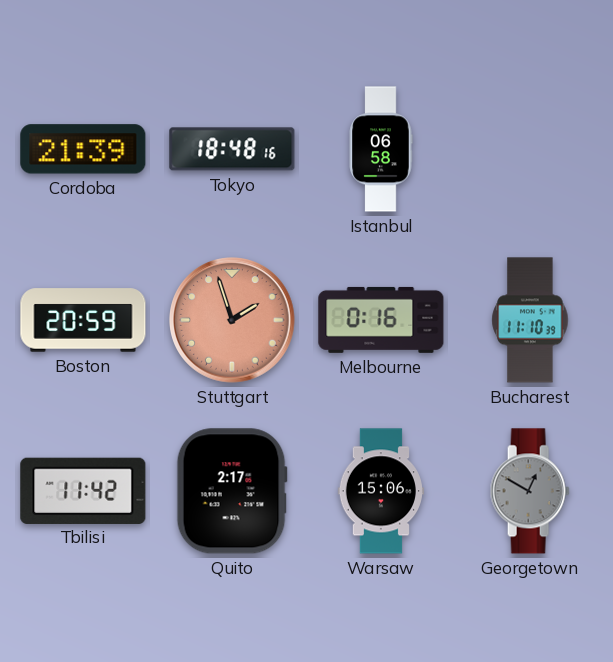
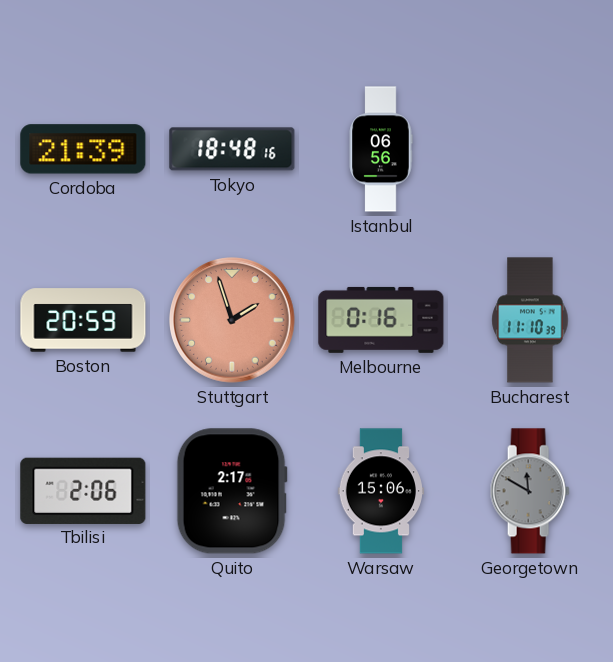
Istanbul: 06:58 -> 06:56 (381, 149)
Tbilisi: 11:42 -> 2:06 (83, 490)
Georgetown: 12:50 -> 11:50 (530, 491)
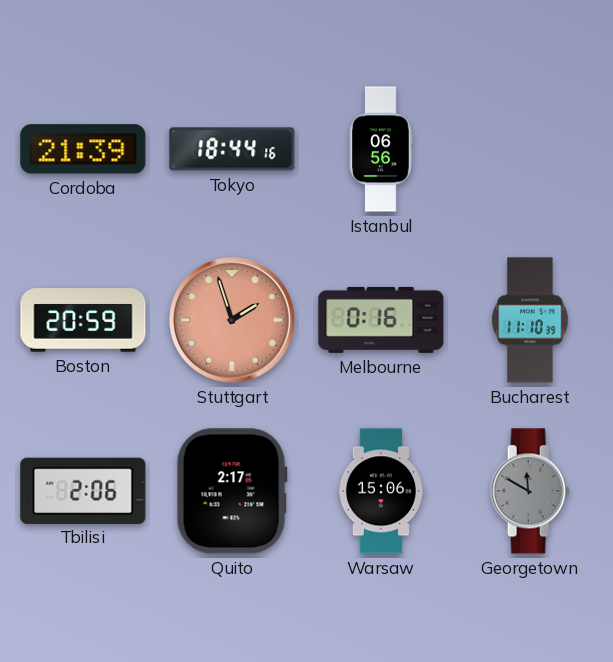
Tokyo: 18:48 -> 18:44 (232, 149)
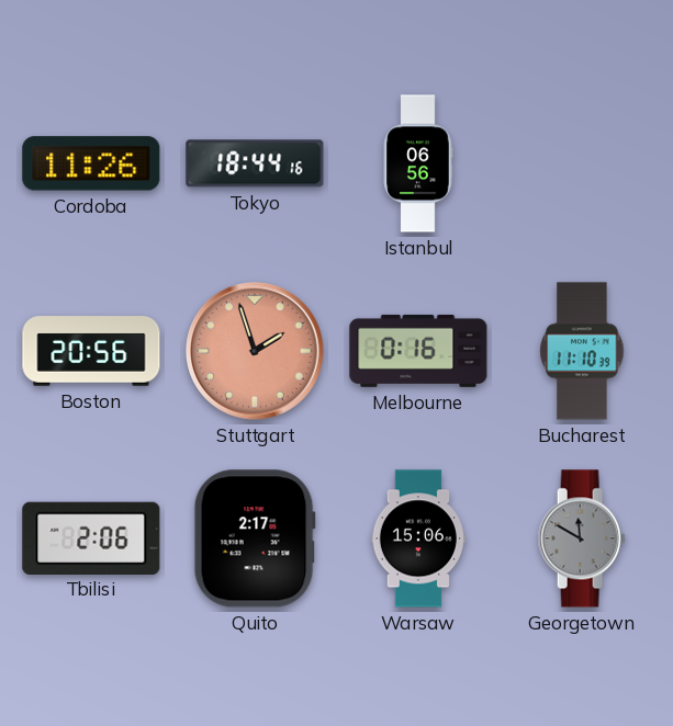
Cordoba: 21:39 -> 11:26 (91, 163)
Boston: 20:59 -> 20:56 (91, 351)
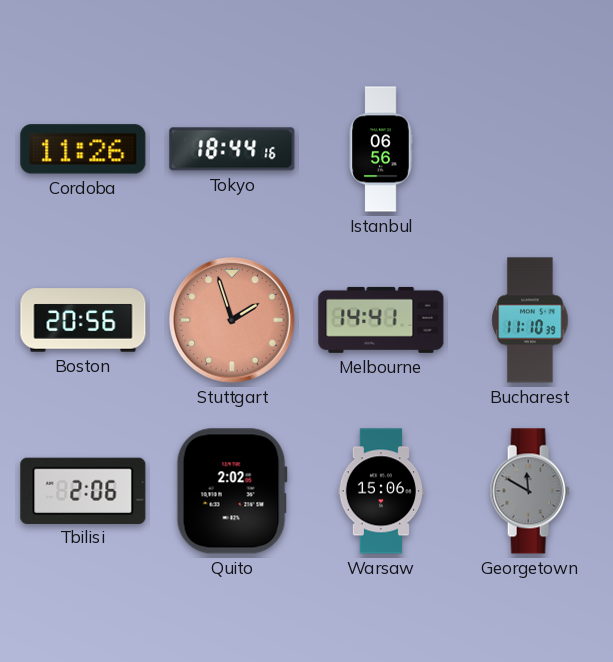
Melbourne: 0:16 -> 14:41 (381, 320)
Quito: 2:17 -> 2:02 (232, 491)
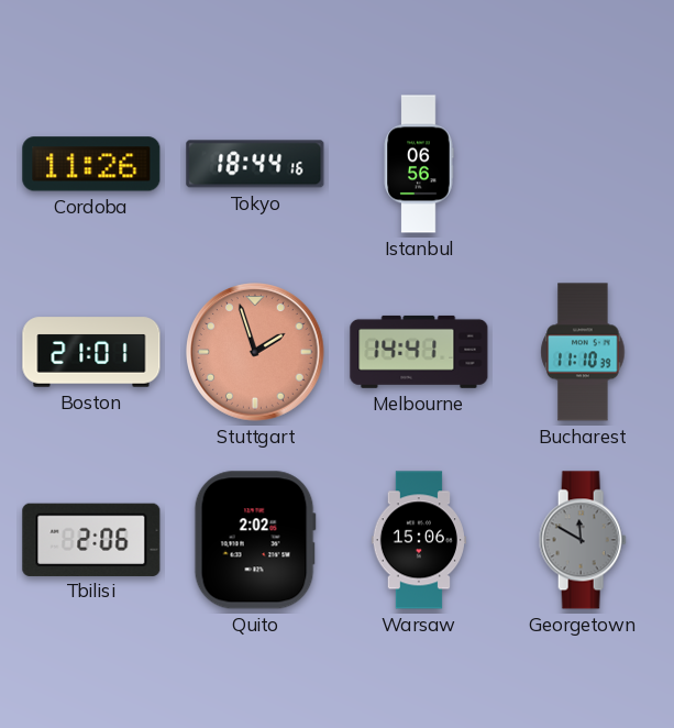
Boston: 20:56 -> 21:01 (91, 352)
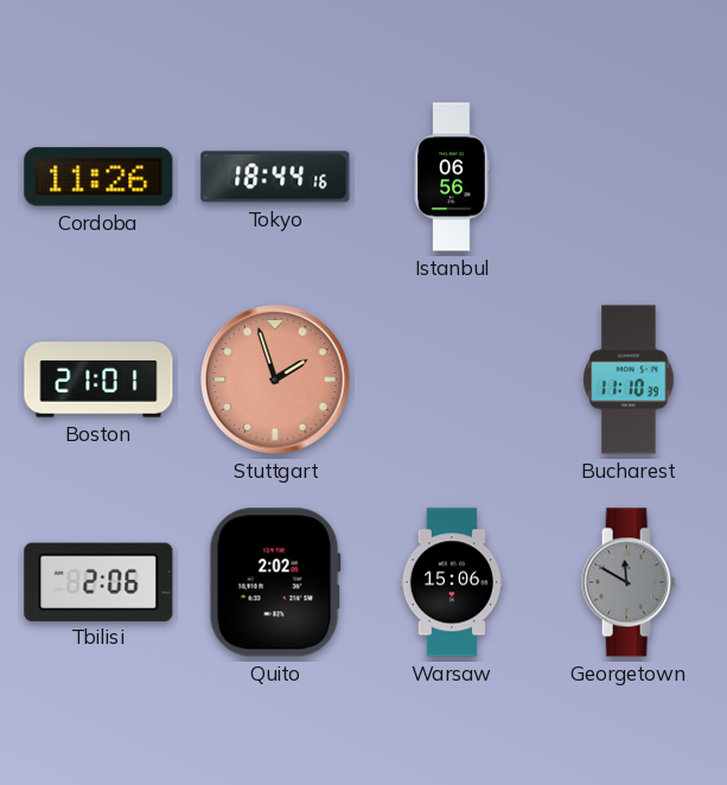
Melbourne: 14:41 -> none (419, 352)
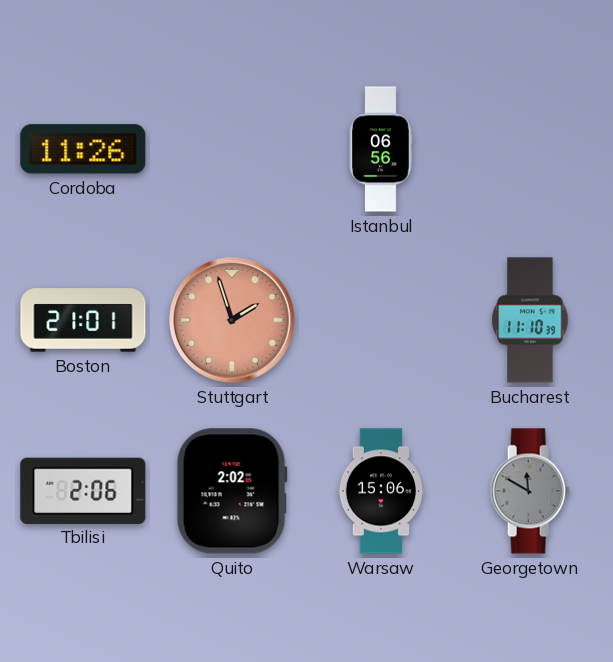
Tokyo: 18:44 -> none (275, 177)
